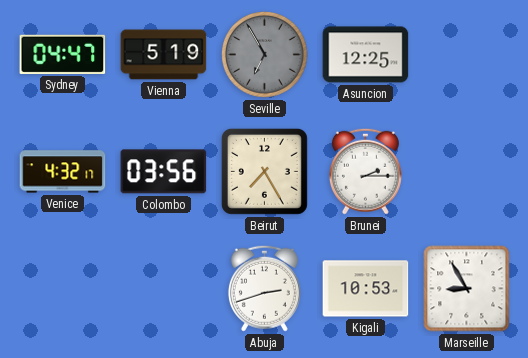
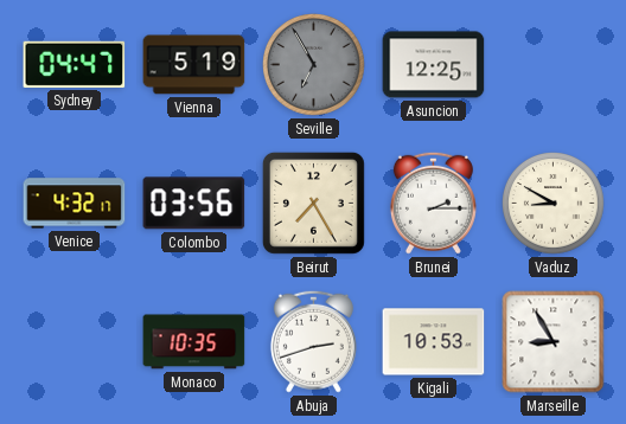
Vaduz: none -> 8:50 (554, 204)
Monaco: none -> 10:35 (194, 342)
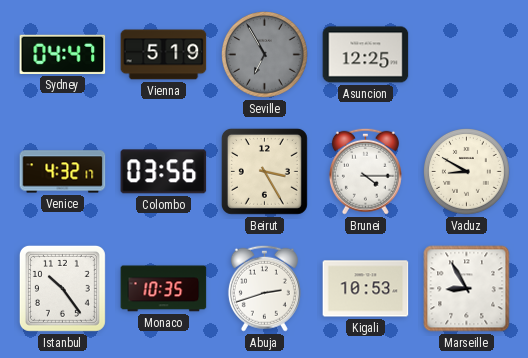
Beirut: 7:25 -> 3:25 (264, 171)
Brunei: 2:15 -> 4:15 (365, 171)
Istanbul: none -> 10:24 (62, 288)
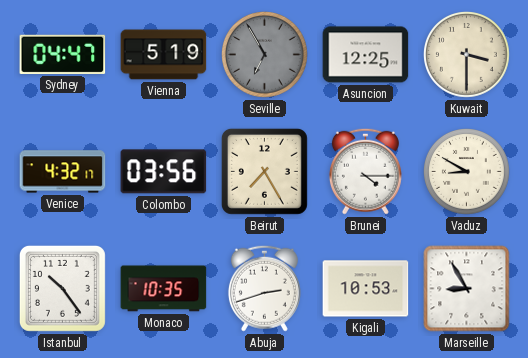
Kuwait: none -> 3:30 (467, 55)
Beirut: 3:25 -> 7:25 (264, 171)
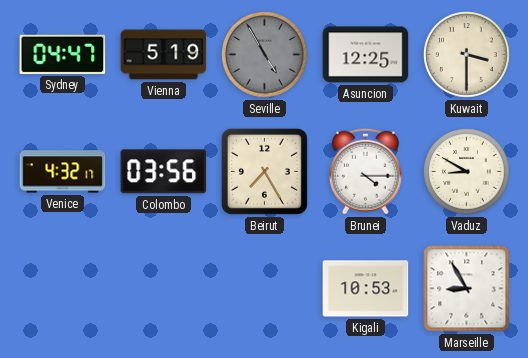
Seville: 6:55 -> 4:55 (265, 55)
Istanbul: 10:24 -> none (62, 288)
Monaco: 10:35 -> none (164, 289)
Abuja: 2:42 -> none (264, 288)
